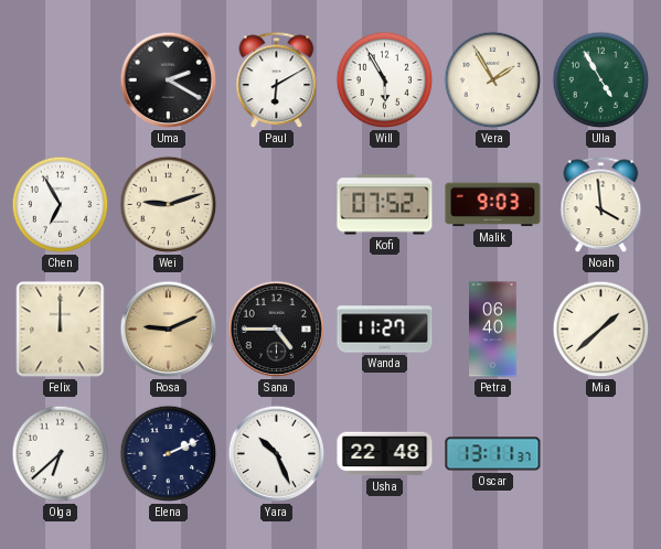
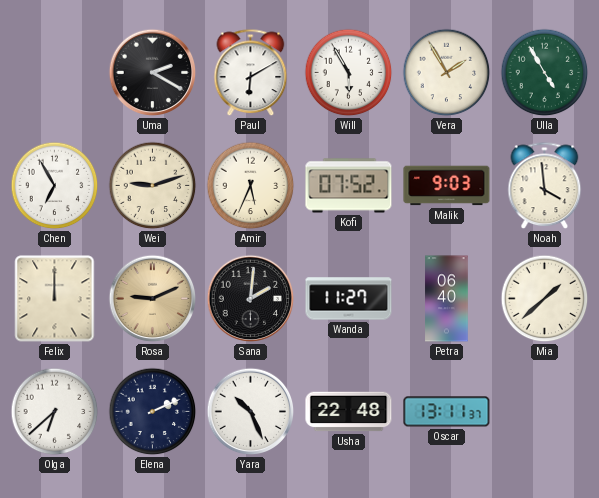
Amir: none -> 5:34 (251, 186)
Sana: 4:45 -> 2:01 (251, 299)
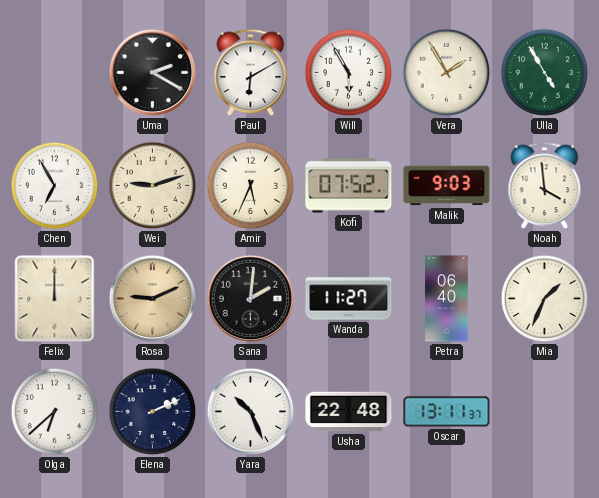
Mia: 1:38 -> 1:34 (545, 299)
